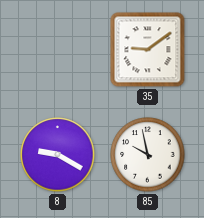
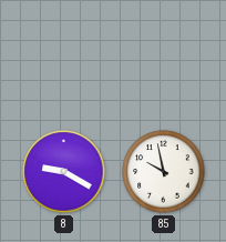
35: 9:09 -> none (148, 50)
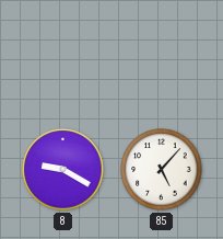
85: 9:58 -> 5:07 (162, 170)
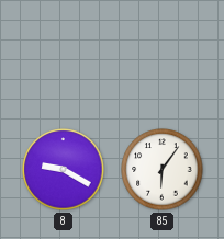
85: 5:07 -> 6:06 (163, 170)
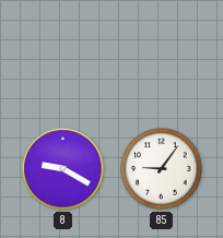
85: 6:06 -> 9:06 (162, 169)
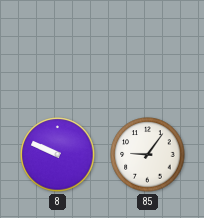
8: 9:20 -> 9:49 (58, 155)
